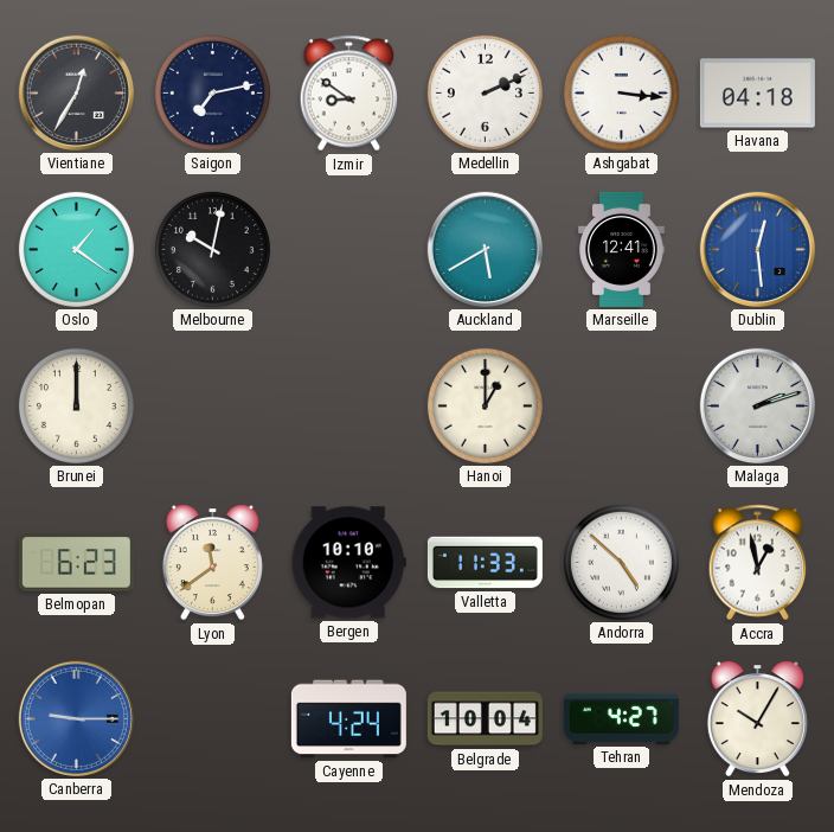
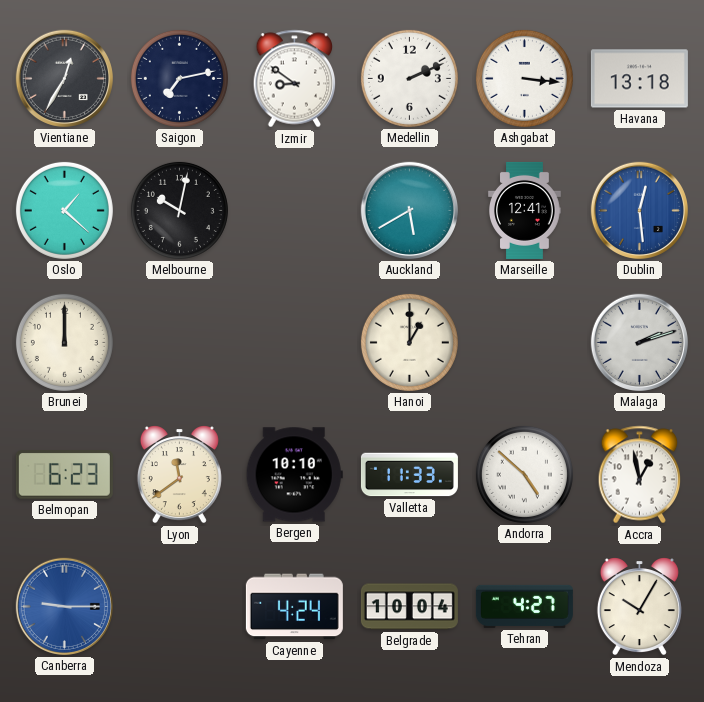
Havana: 04:18 -> 13:18 (639, 79)
Oslo: 1:21 -> 1:22 (64, 210)
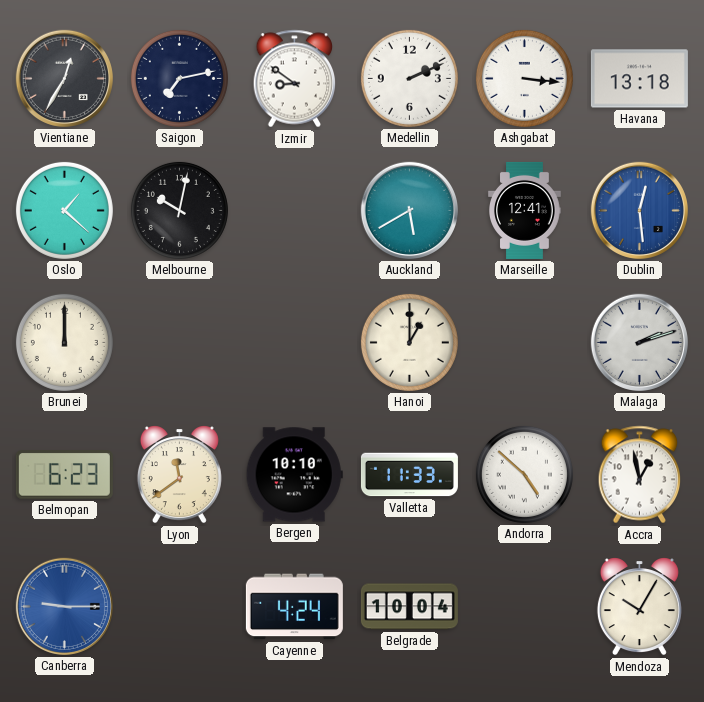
Tehran: 4:27 -> none (524, 606)
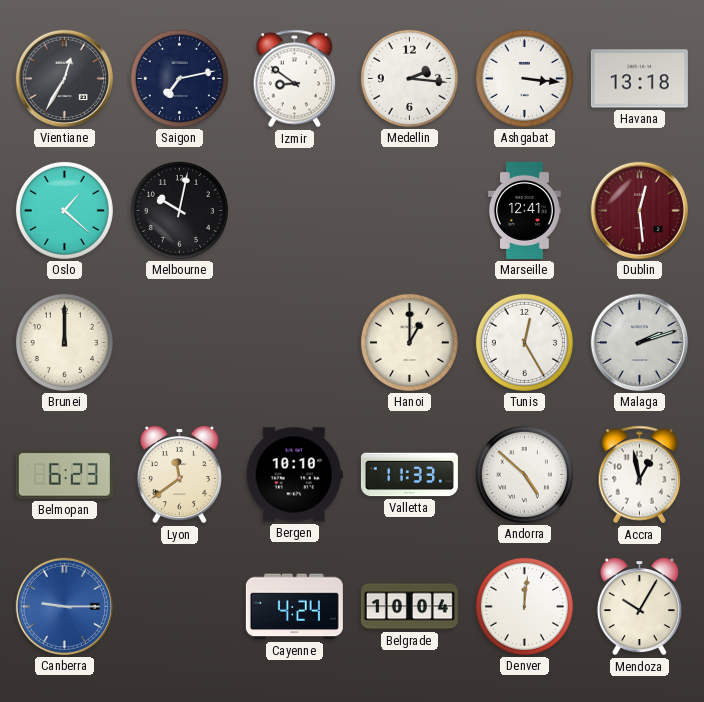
Medellin: 2:11 -> 2:16 (409, 78)
Auckland: 5:40 -> none (409, 210)
Dublin dial: blue -> burgundy (639, 210)
Tunis: none -> 12:25 (524, 342)
Denver: none -> 12:01 (524, 606)
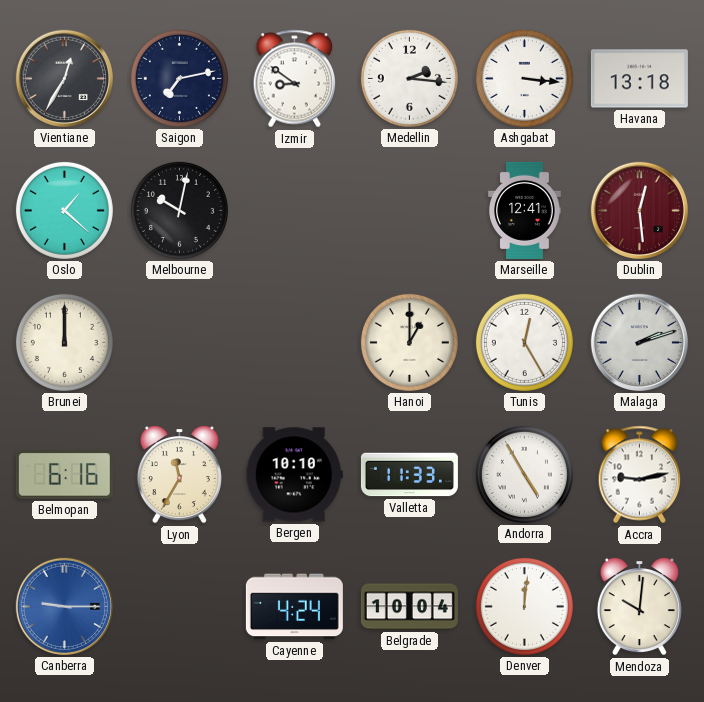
Belmopan: 6:23 -> 6:16 (64, 475)
Lyon: 11:39 -> 11:35 (179, 475)
Andorra: 4:52 -> 4:55 (524, 474)
Accra: 12:58 -> 9:13 (640, 475)
Mendoza: 10:05 -> 10:01 (639, 607)
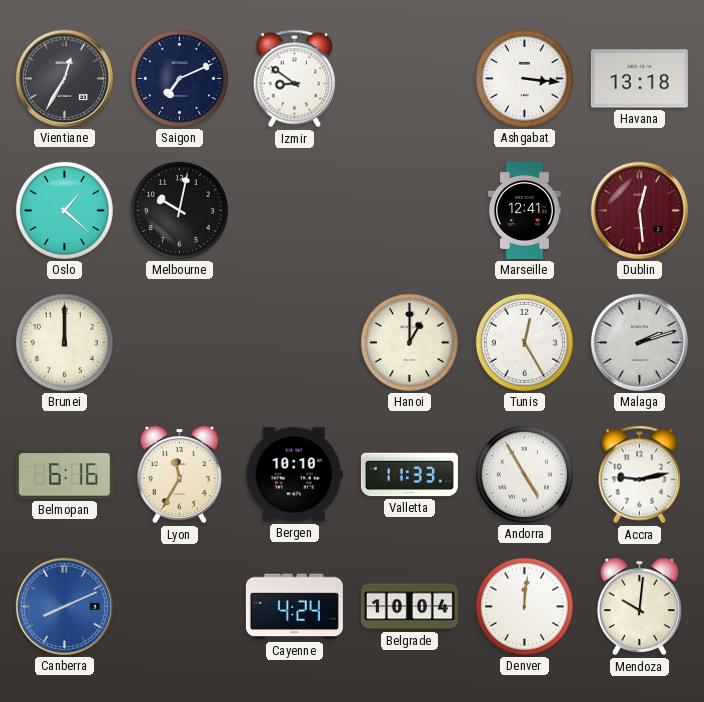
Saigon: 7:13 -> 7:11 (179, 78)
Medellin: 2:16 -> none (409, 78)
Canberra: 9:15 -> 8:11 (64, 606)
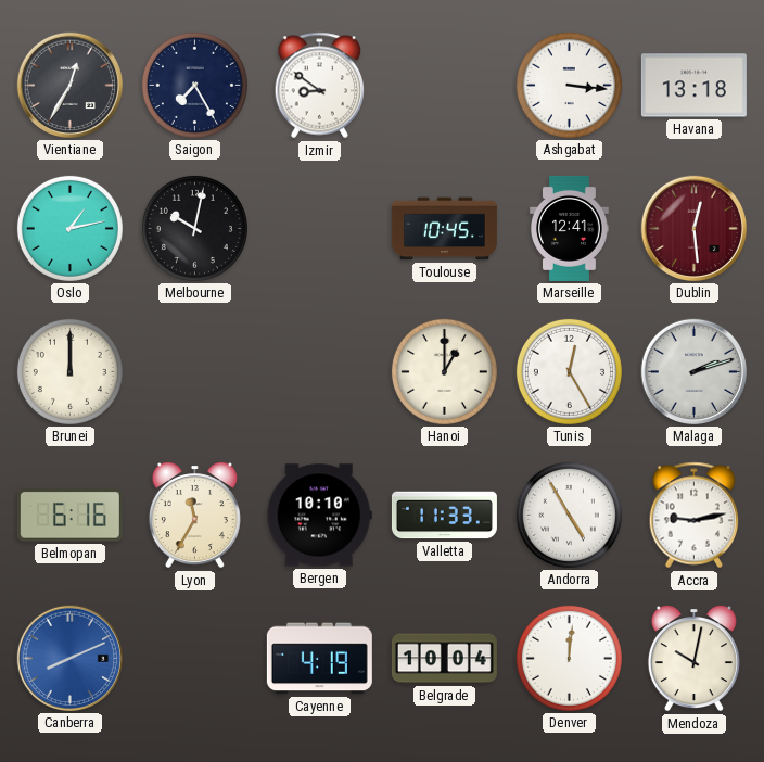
Saigon: 7:11 -> 7:25 (194, 85)
Oslo: 1:22 -> 1:13 (69, 228)
Toulouse: none -> 10:45 (444, 229)
Cayenne: 4:24 -> 4:19 (319, 659)
Mendoza: 10:01 -> 10:02 (693, 659)
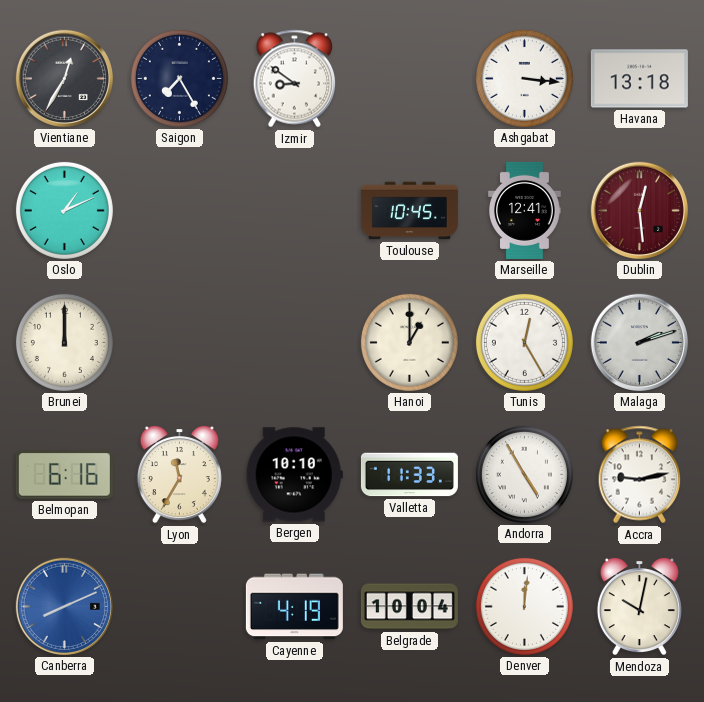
Oslo: 1:13 -> 1:11 (64, 210)
Melbourne: 10:02 -> none (194, 228)
